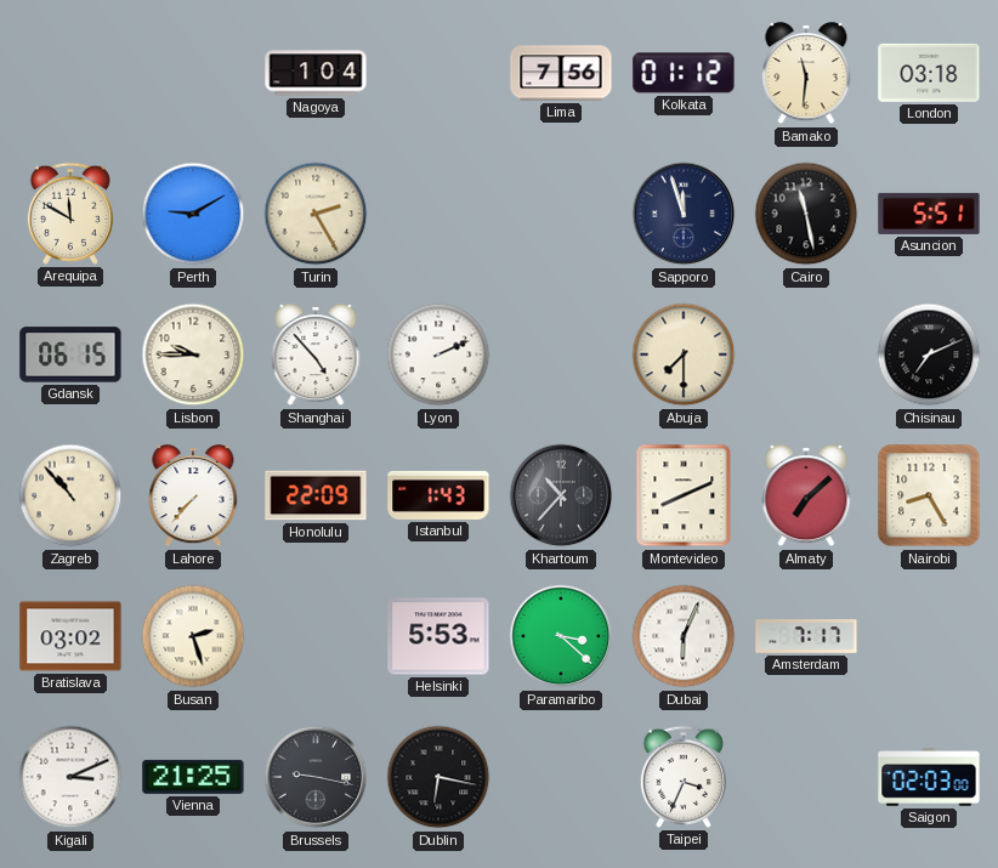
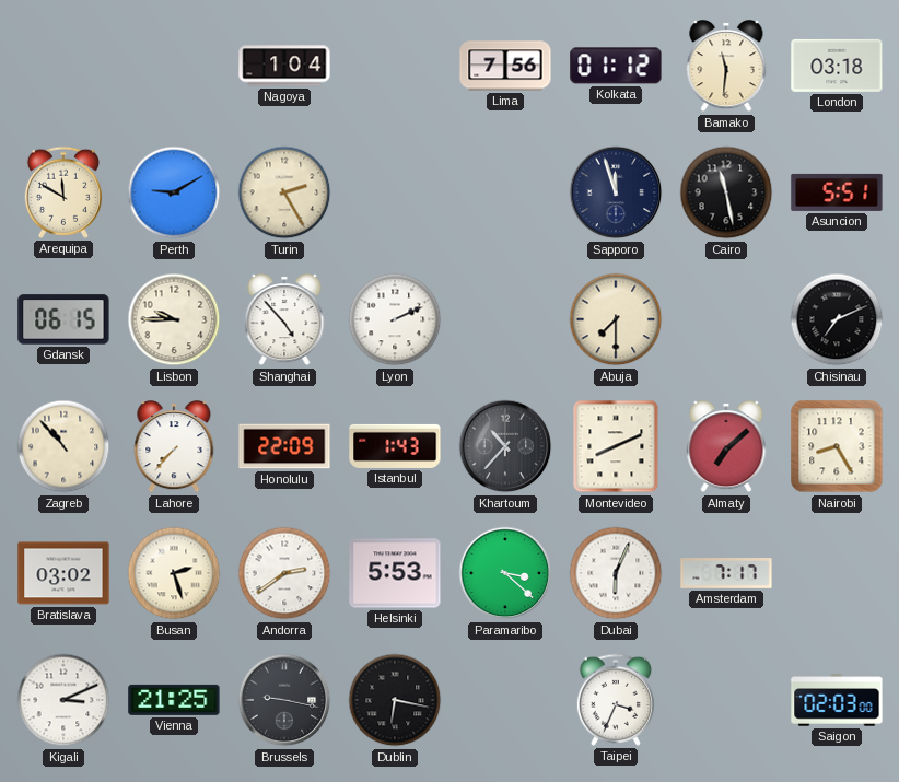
Andorra: none -> 2:39 (284, 573)
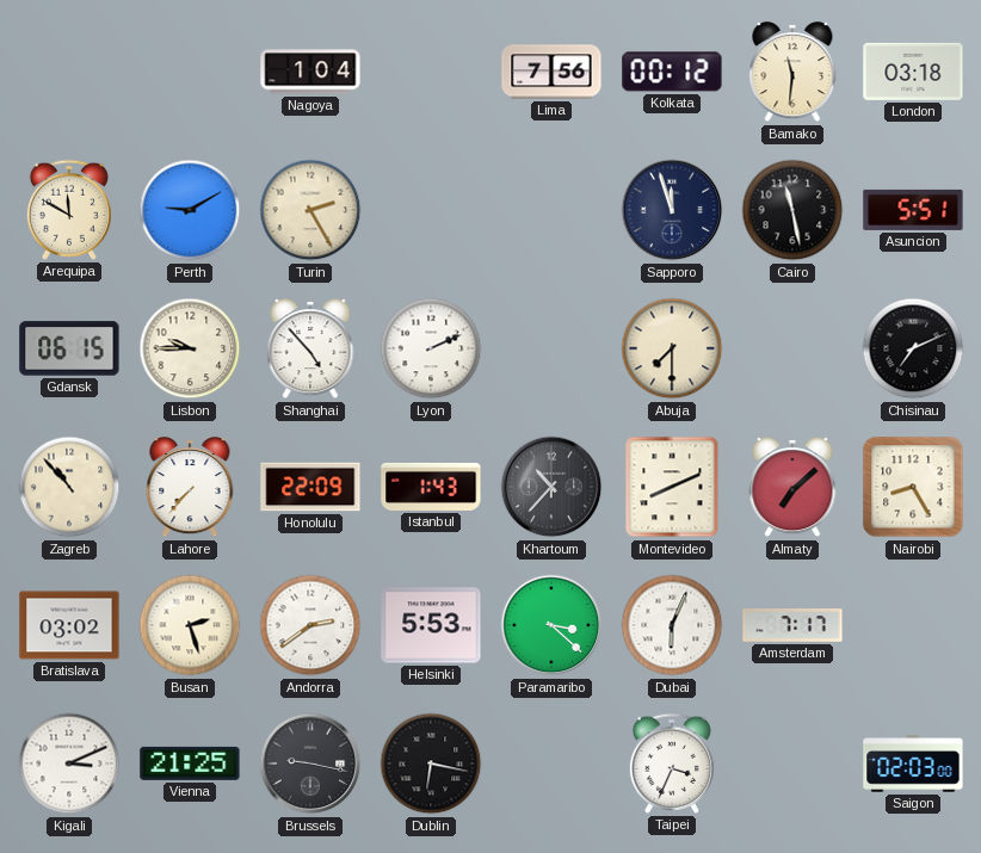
Kolkata: 01:12 -> 00:12 (672, 72)
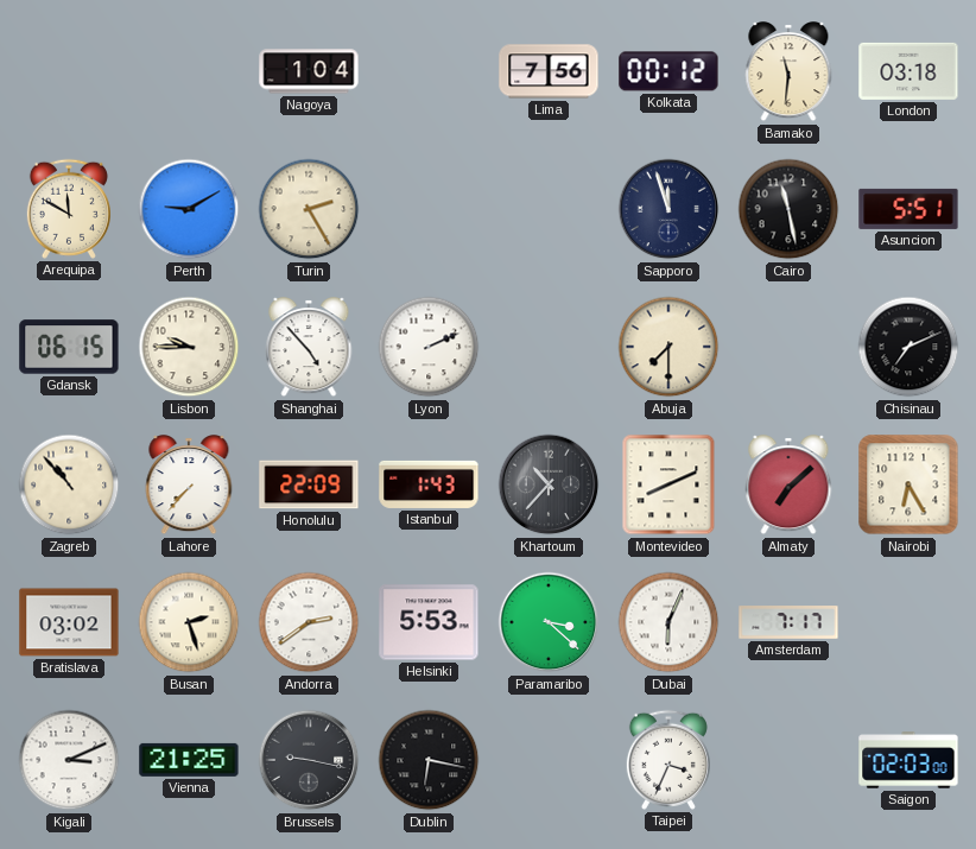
Nairobi: 8:25 -> 6:25 (908, 484)
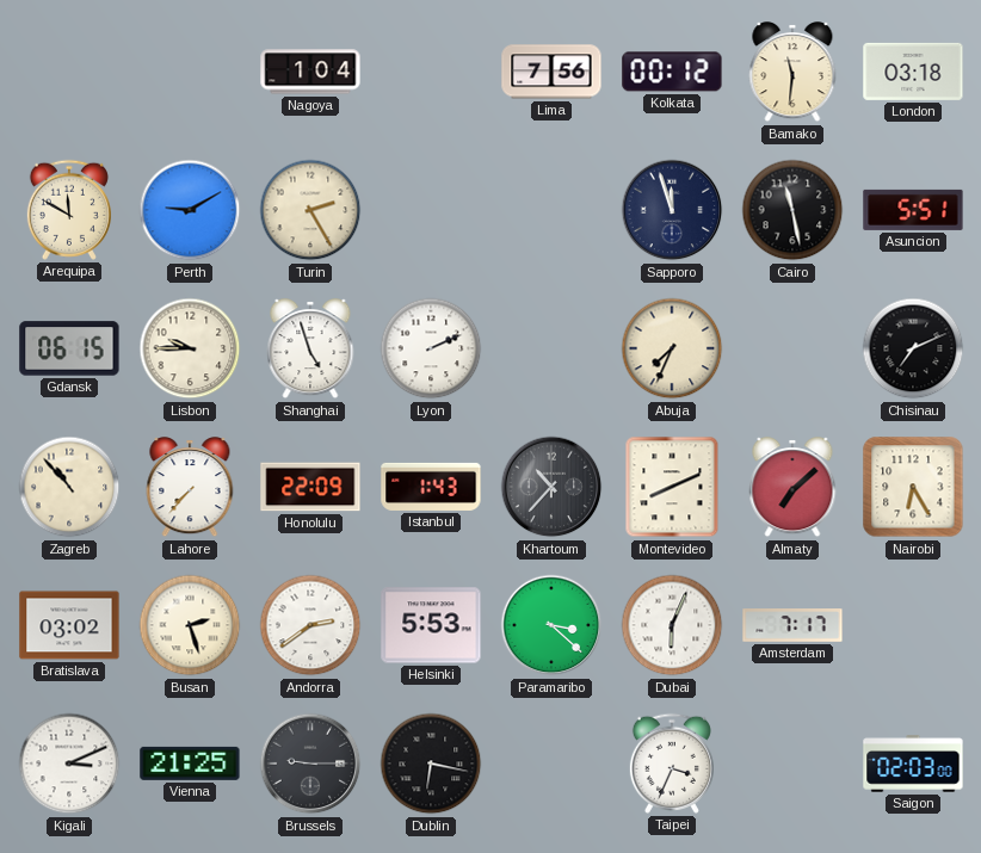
Shanghai: 4:53 -> 4:57 (310, 350)
Abuja: 7:30 -> 7:34 (672, 348)
Brussels: 9:17 -> 9:15 (310, 764)
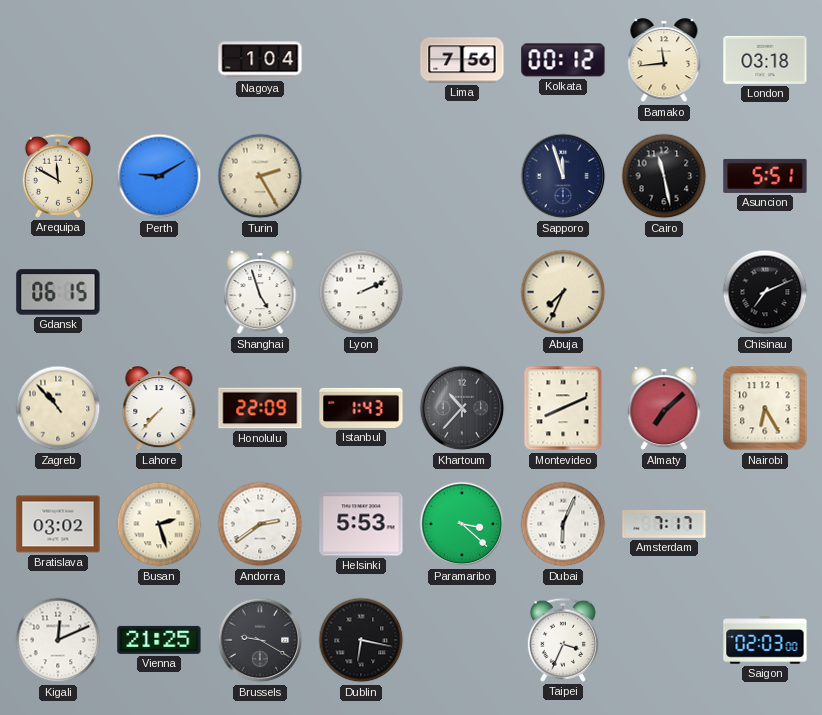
Bamako: 11:31 -> 11:44 (664, 61)
Lisbon: 9:45 -> none (190, 348)
Kigali: 3:11 -> 12:11 (58, 640)
Brussels: 9:15 -> 9:20 (260, 640)
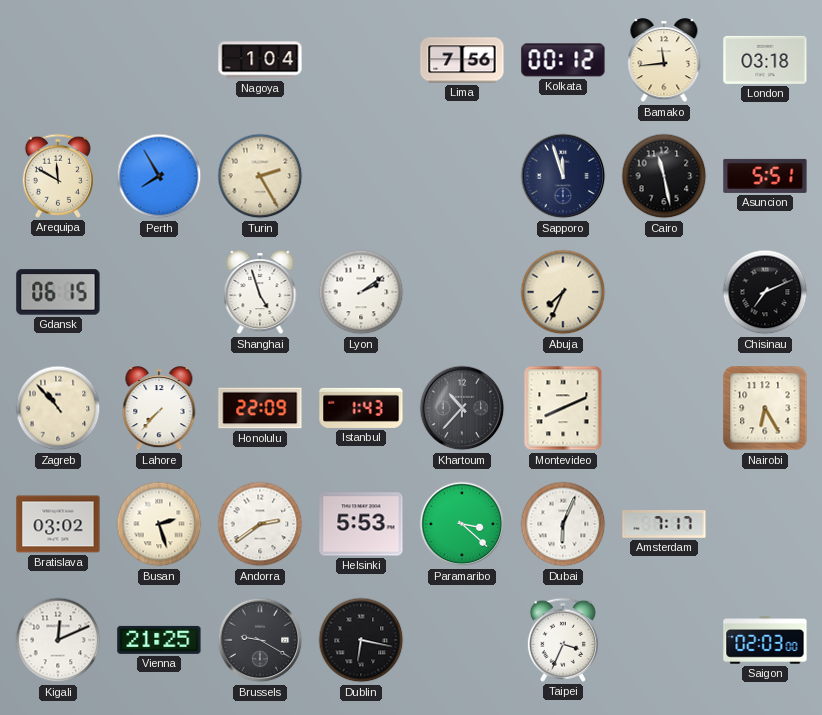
Perth: 9:10 -> 7:55 (159, 176)
Lyon: 2:11 -> 2:09 (361, 292)
Almaty: 7:08 -> none (664, 409)
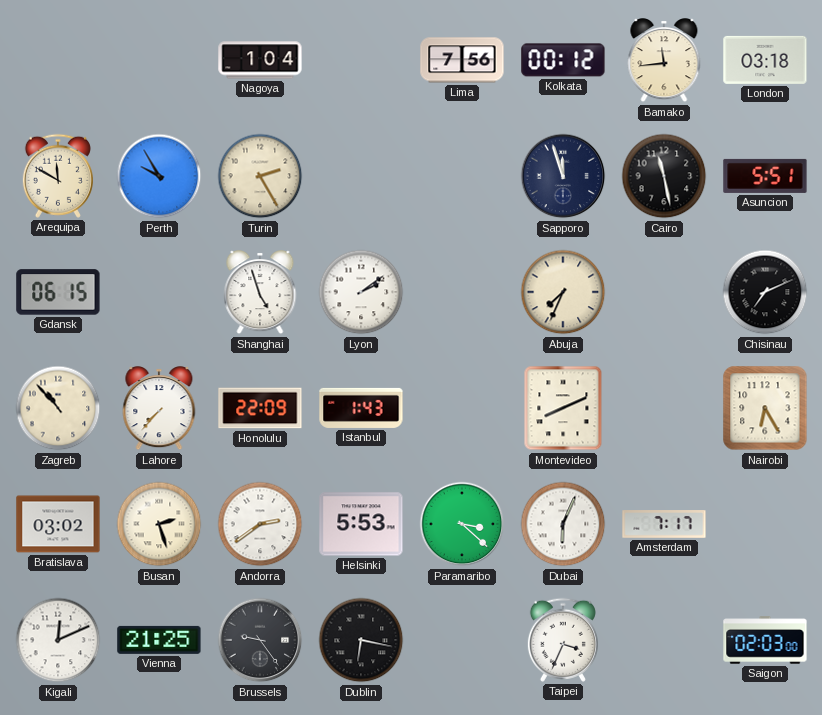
Perth: 7:55 -> 9:55 (159, 176)
Khartoum: 10:37 -> none (462, 408)
Brussels: 9:20 -> 9:24 (260, 640)
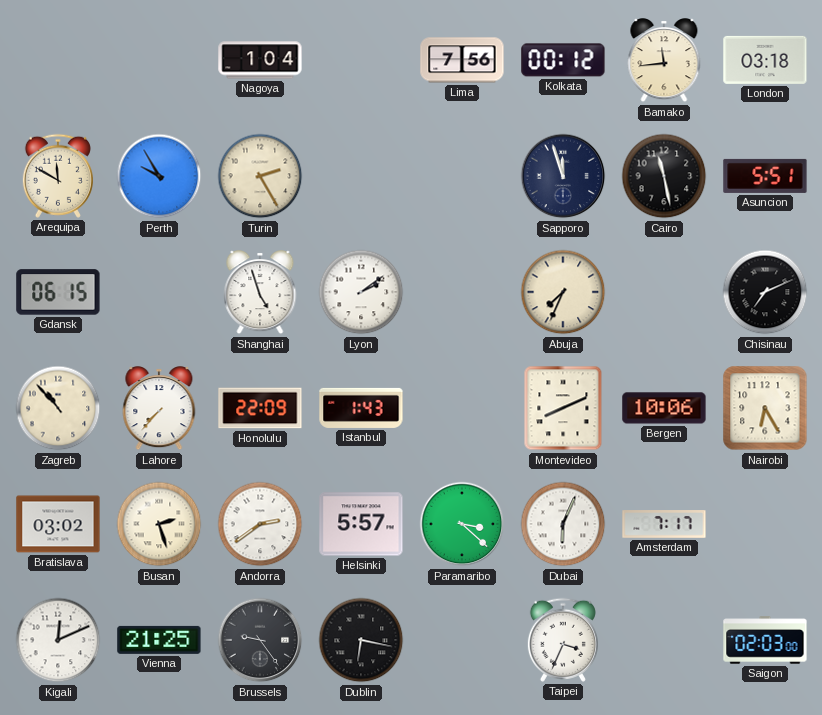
Bergen: none -> 10:06 (664, 408)
Helsinki: 5:53 -> 5:57 (361, 524)
